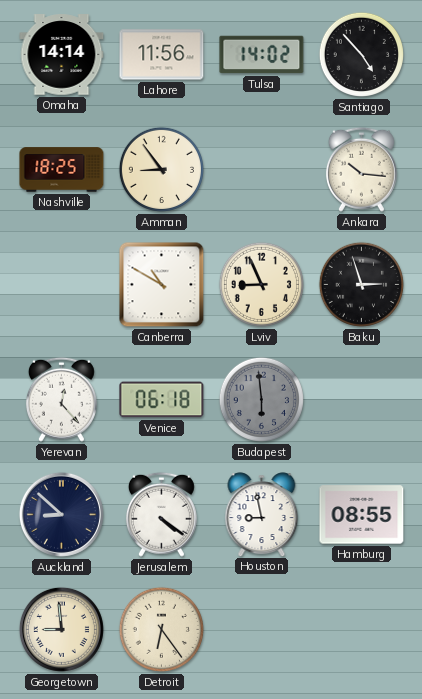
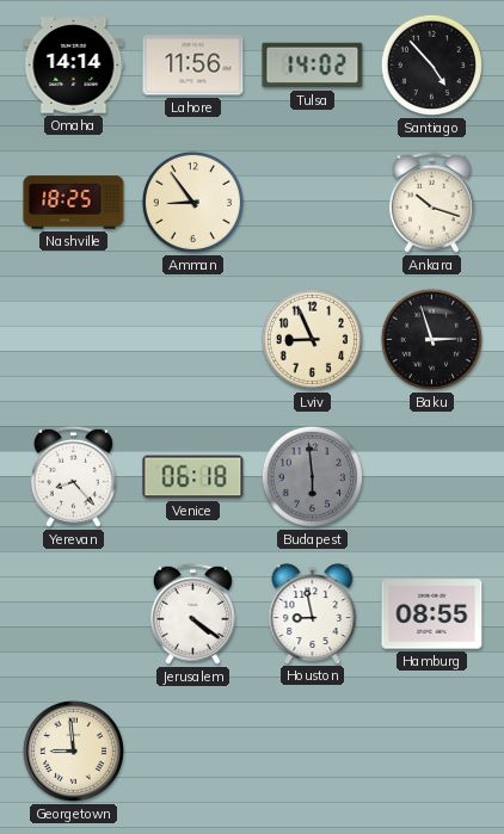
Ankara: 10:16 -> 10:18 (431, 202)
Canberra: 10:50 -> none (162, 285)
Yerevan: 12:23 -> 8:23 (73, 476)
Auckland: 8:52 -> none (61, 514)
Detroit: 6:24 -> none (161, 629)
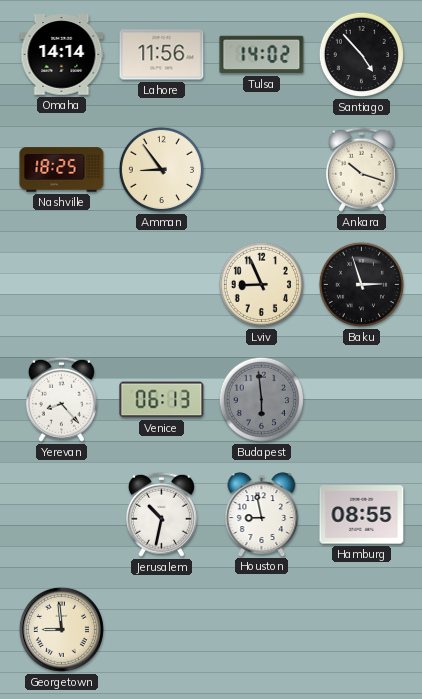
Venice: 06:18 -> 06:13 (162, 400)
Jerusalem: 4:21 -> 10:32 (161, 514)
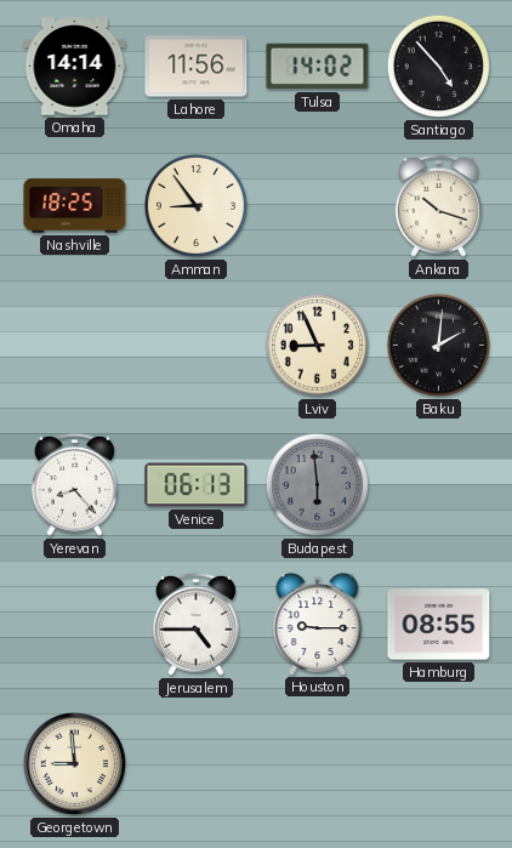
Baku: 2:57 -> 2:01 (438, 345)
Jerusalem: 10:32 -> 4:45 (195, 624)
Houston: 8:58 -> 9:15 (318, 624)
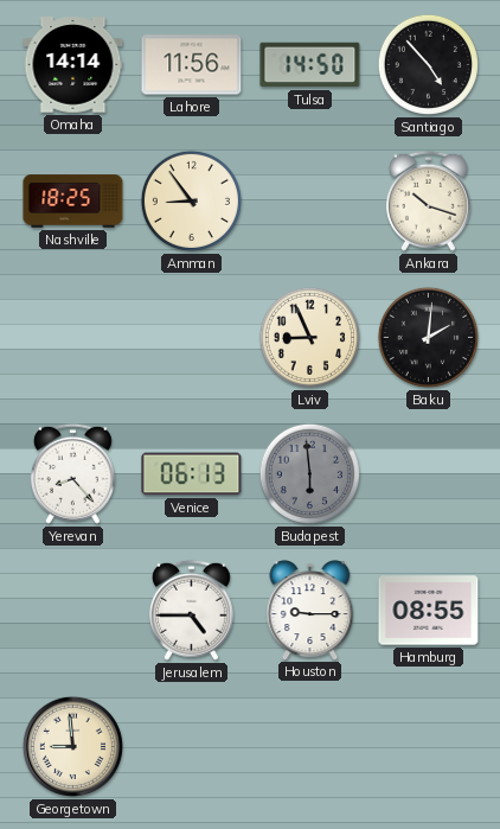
Tulsa: 14:02 -> 14:50 (310, 65)
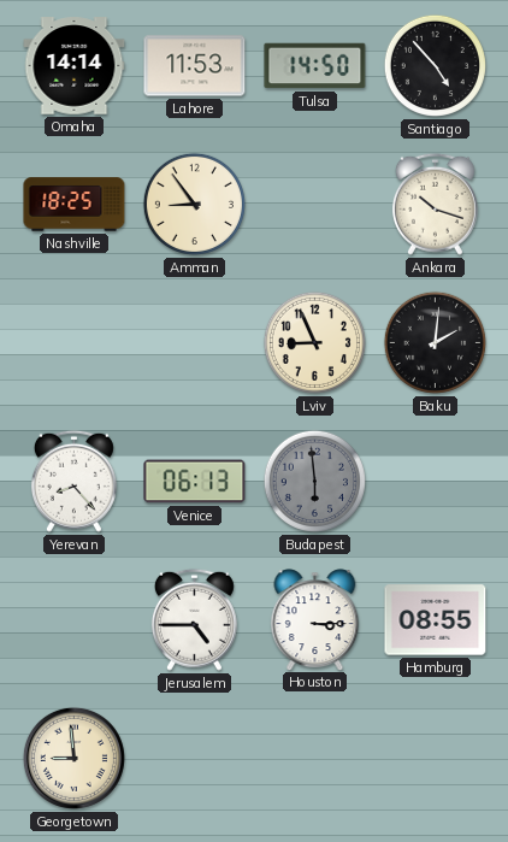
Lahore: 11:56 -> 11:53 (195, 66)
Houston: 9:15 -> 3:15 (315, 619)
